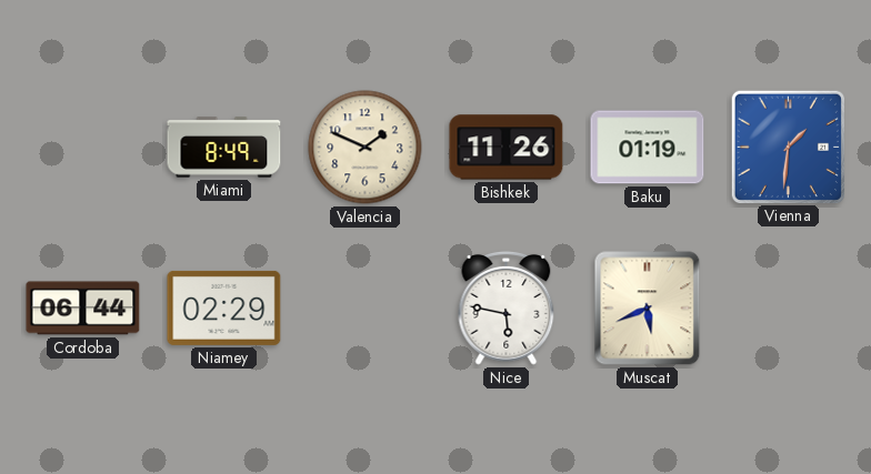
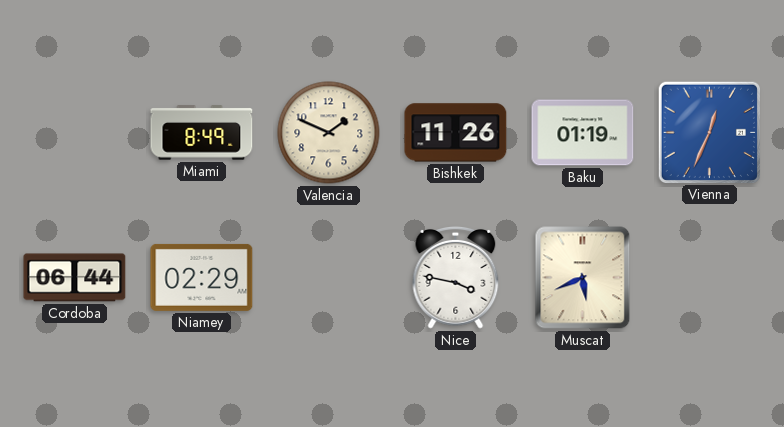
Vienna: 1:31 -> 12:34 (709, 132)
Nice: 5:47 -> 3:47 (456, 277)
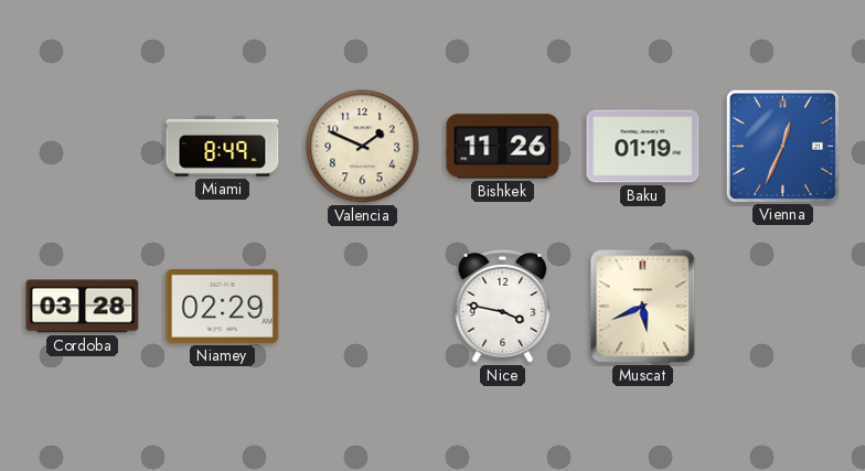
Cordoba: 06:44 -> 03:28 (83, 307)
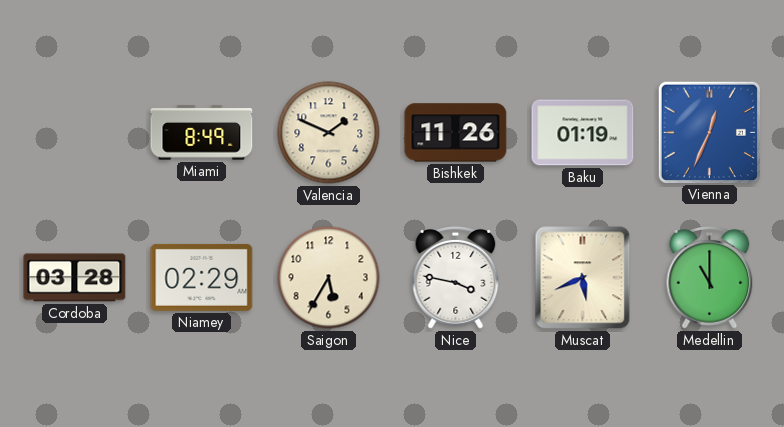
Saigon: none -> 5:35 (329, 278)
Medellin: none -> 11:00 (710, 277)
